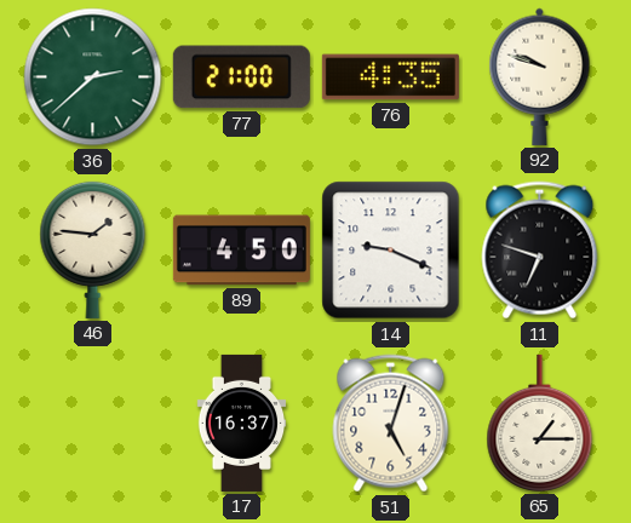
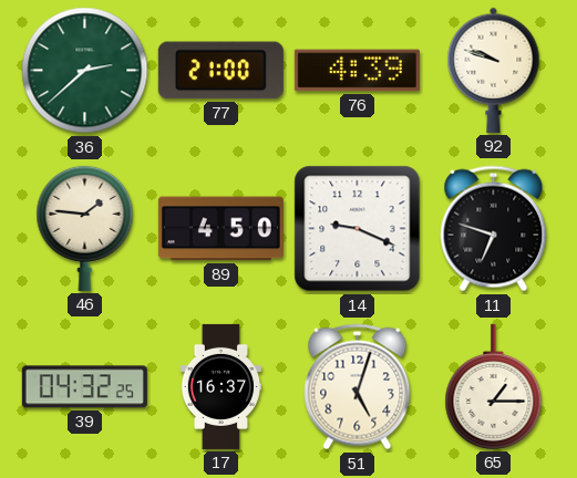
76: 4:35 -> 4:39 (357, 71)
39: none -> 04:32 (84, 387)
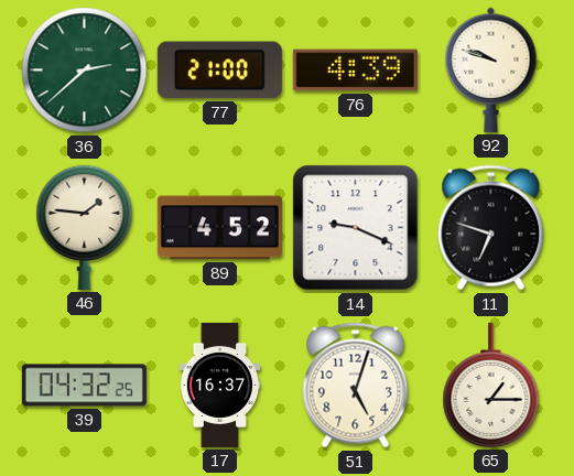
89: 4:50 -> 4:52 (219, 228)
